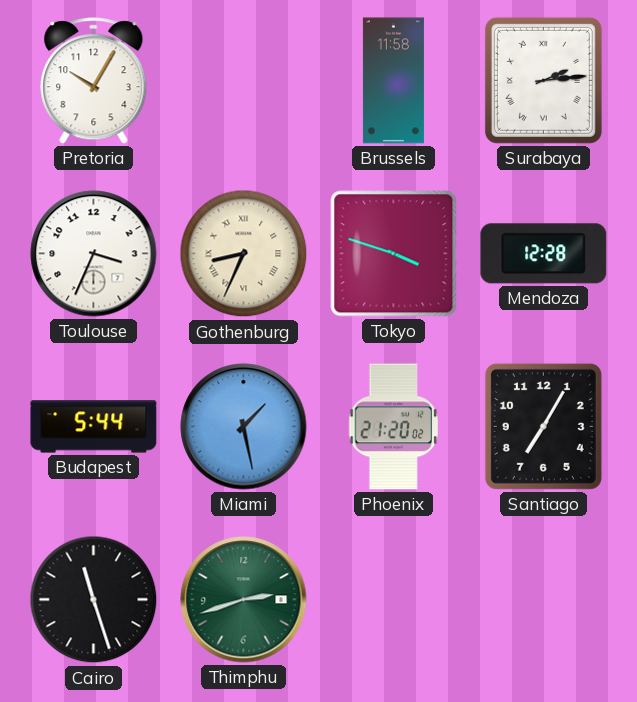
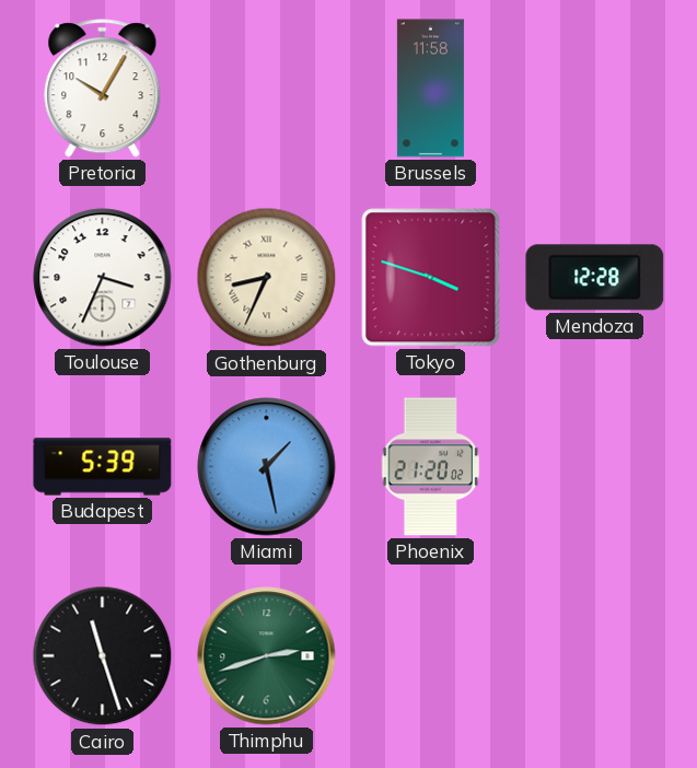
Surabaya: 2:14 -> none (543, 80)
Budapest: 5:44 -> 5:39 (103, 467)
Santiago: 7:05 -> none (543, 426)
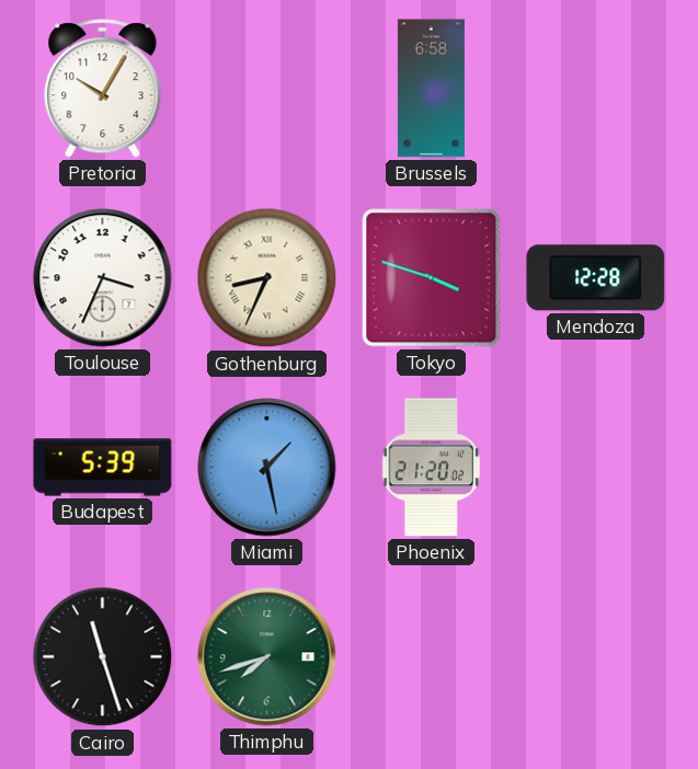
Brussels: 11:58 -> 6:58 (431, 89)
Thimphu: 2:42 -> 7:42 (267, 657)
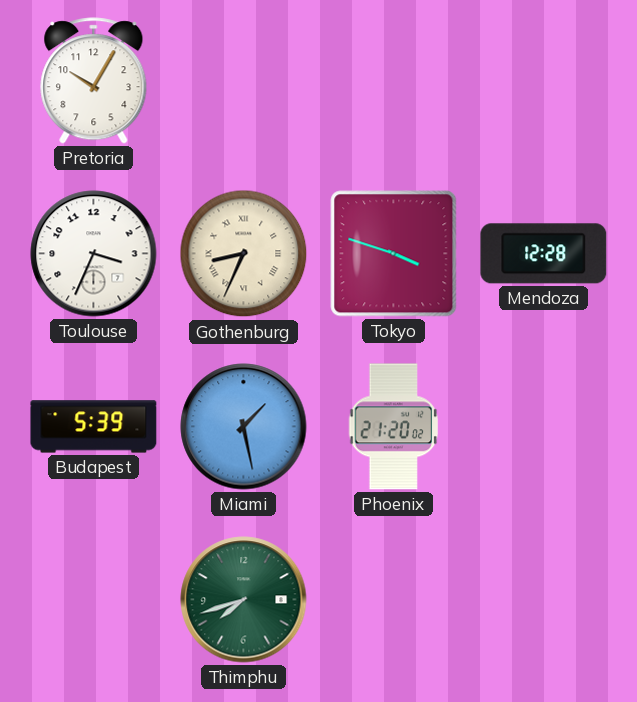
Brussels: 6:58 -> none (431, 89)
Cairo: 11:27 -> none (103, 657)
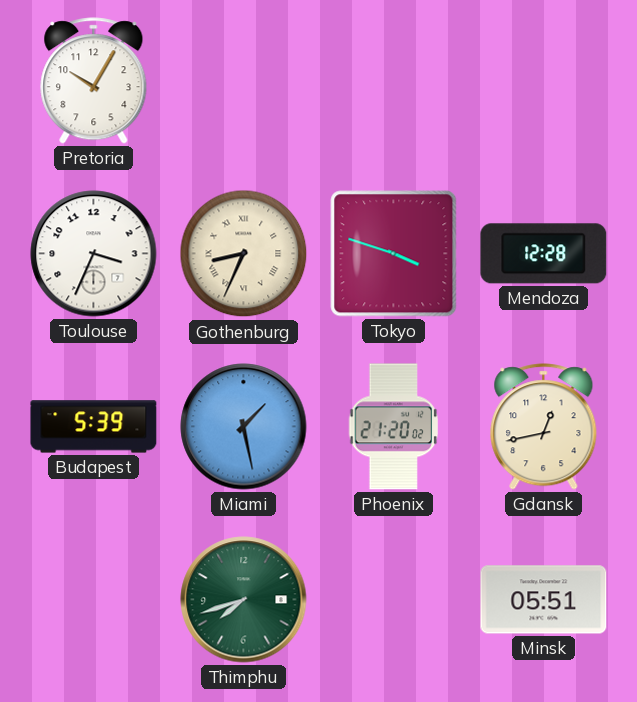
Gdansk: none -> 12:43 (544, 427)
Minsk: none -> 05:51 (544, 600)
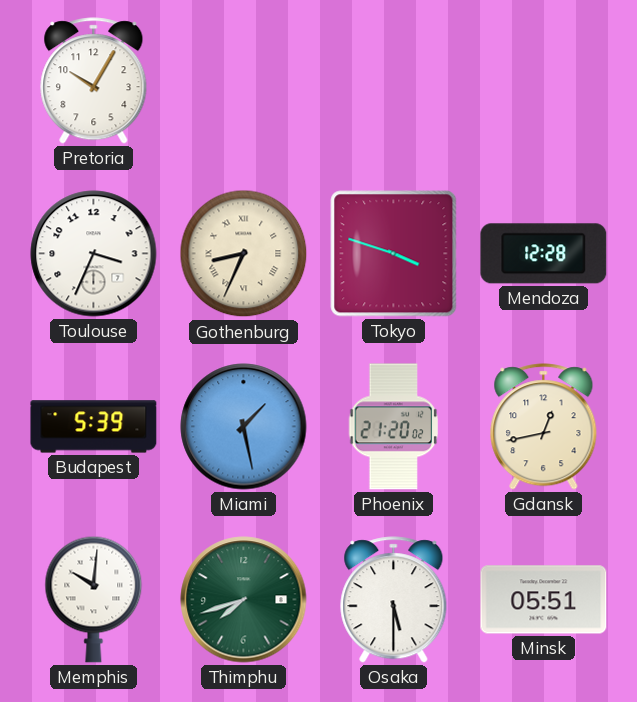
Memphis: none -> 10:01 (94, 599)
Osaka: none -> 5:30 (394, 600)
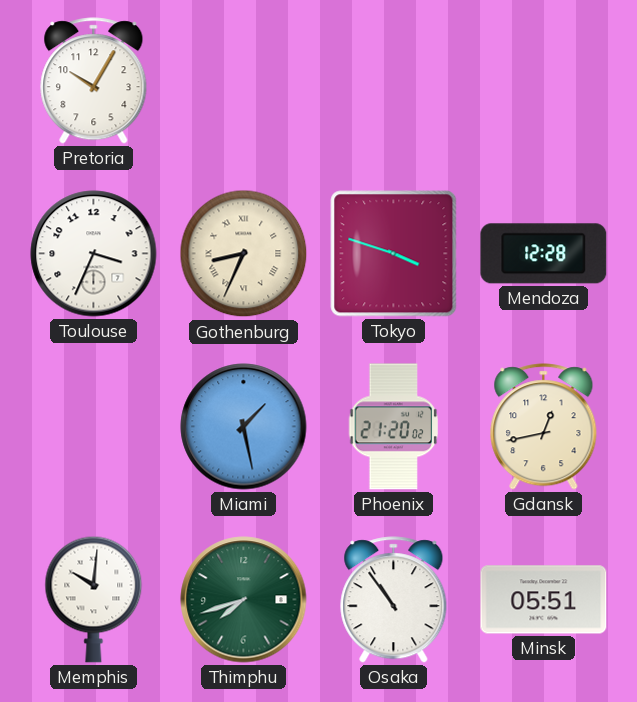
Budapest: 5:39 -> none (94, 427)
Osaka: 5:30 -> 10:54 (394, 600)
